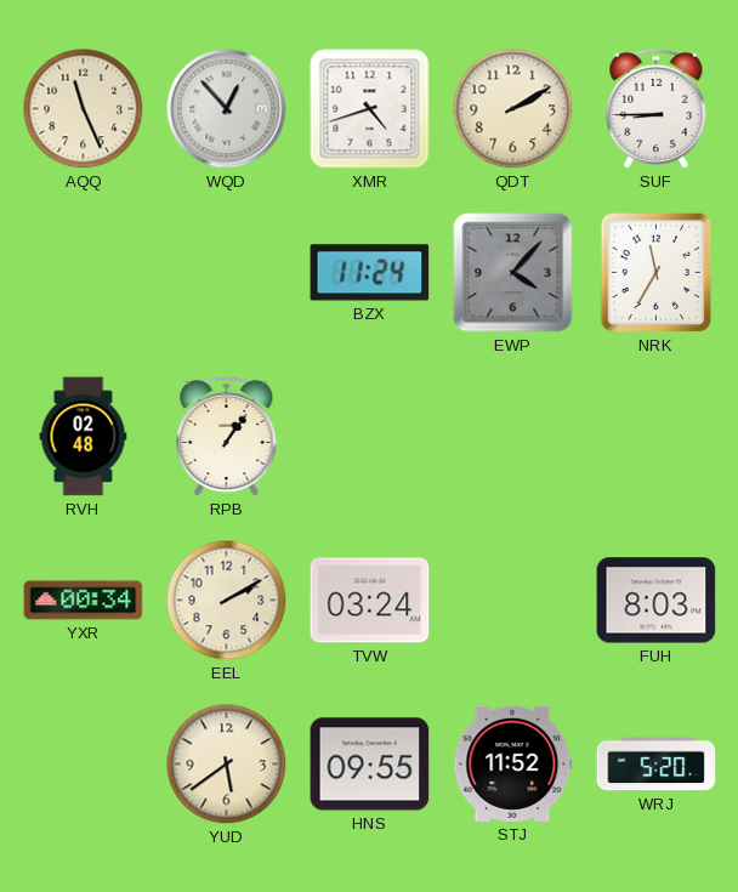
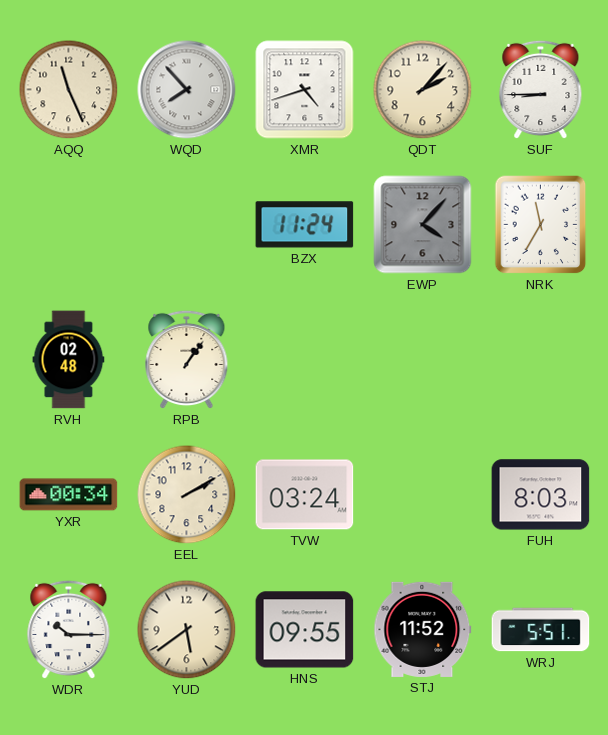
WQD: 12:53 -> 7:53 (187, 90)
QDT: 2:10 -> 2:07 (423, 90)
WDR: none -> 10:15 (69, 630)
WRJ: 5:20 -> 5:51 (541, 630)
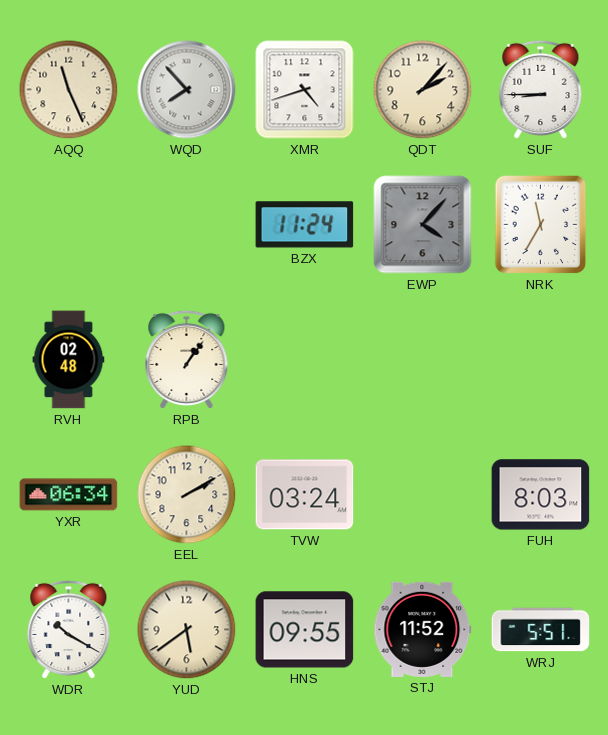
YXR: 00:34 -> 06:34 (69, 495)
WDR: 10:15 -> 10:20 (69, 630)
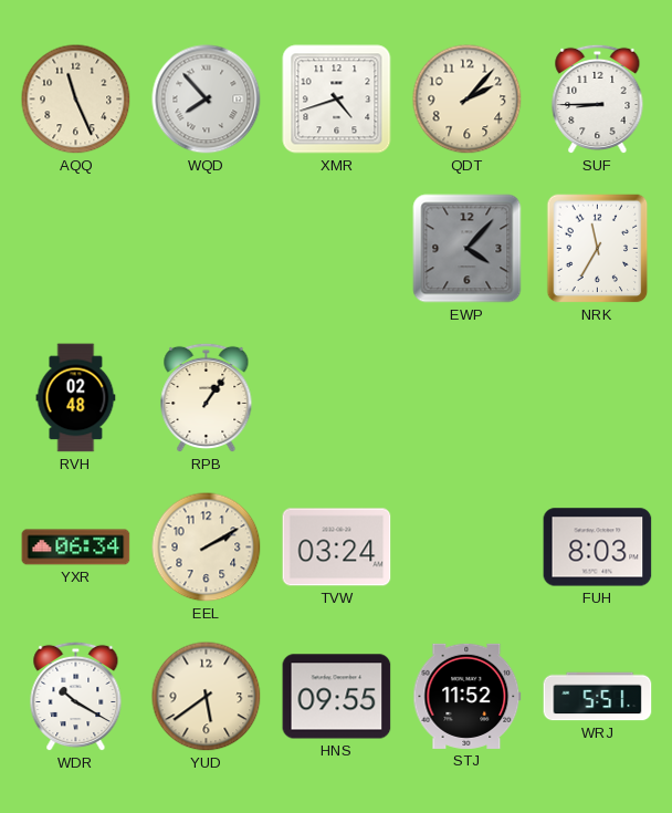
BZX: 11:24 -> none (305, 225)
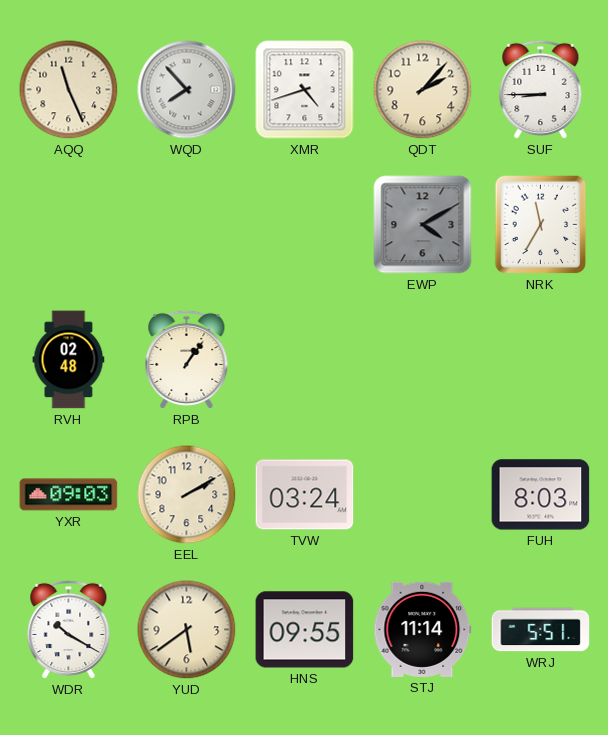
EWP: 4:07 -> 4:10 (423, 225)
YXR: 06:34 -> 09:03 (69, 495)
STJ: 11:52 -> 11:14 (423, 629)
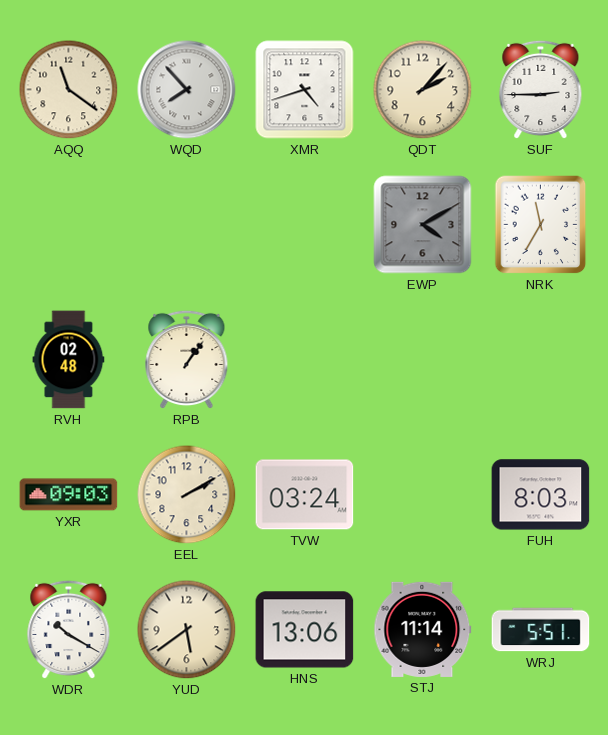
AQQ: 11:26 -> 11:21 (69, 90)
SUF: 8:45 -> 2:45 (541, 90)
HNS: 09:55 -> 13:06 (305, 630)
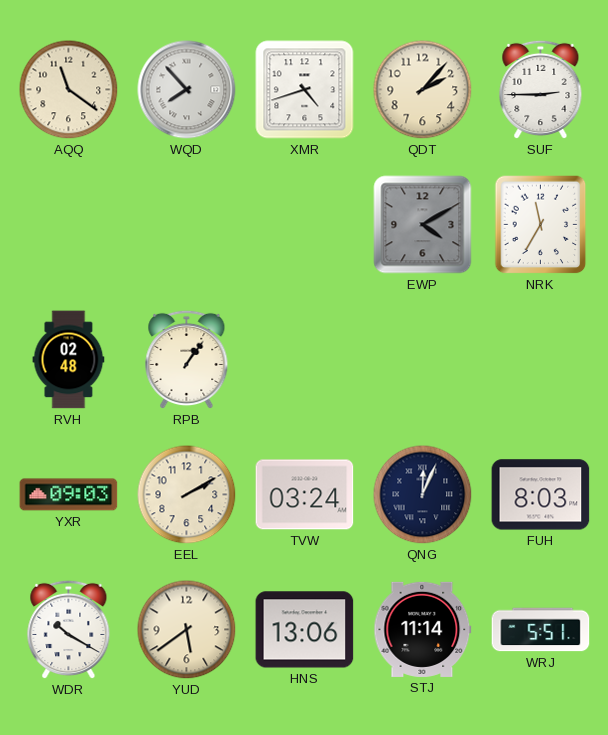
QNG: none -> 12:04 (423, 495)
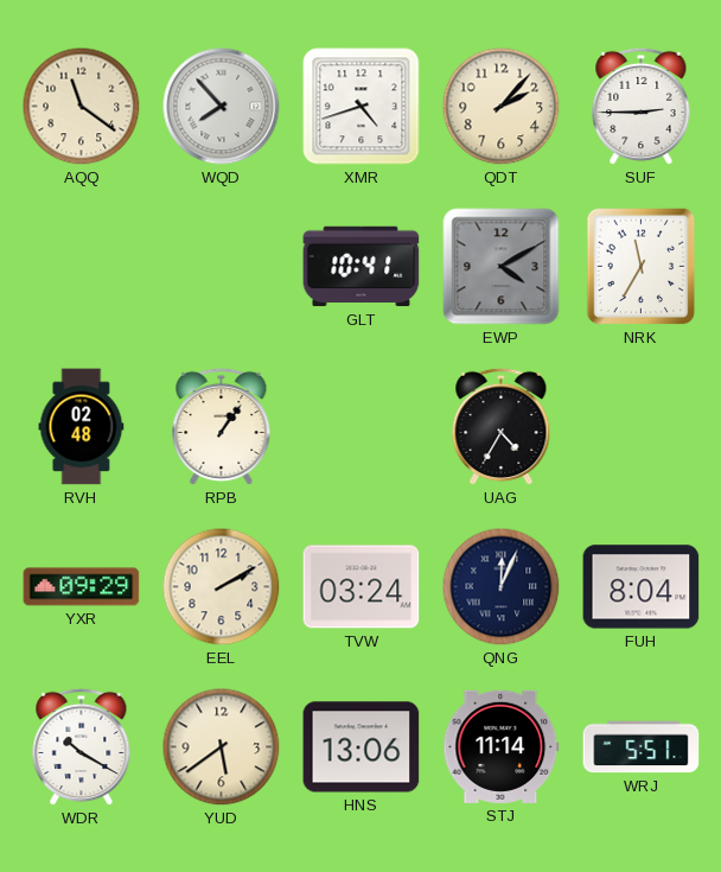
GLT: none -> 10:41 (362, 267)
UAG: none -> 4:35 (502, 427)
YXR: 09:03 -> 09:29 (82, 587)
FUH: 8:03 -> 8:04 (642, 587)
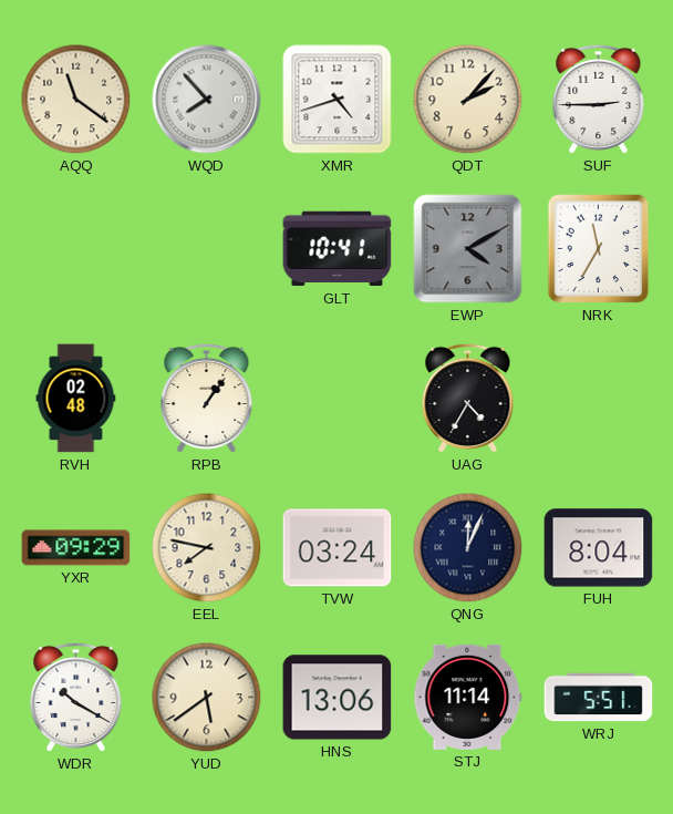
EEL: 2:10 -> 7:47 (207, 548)
